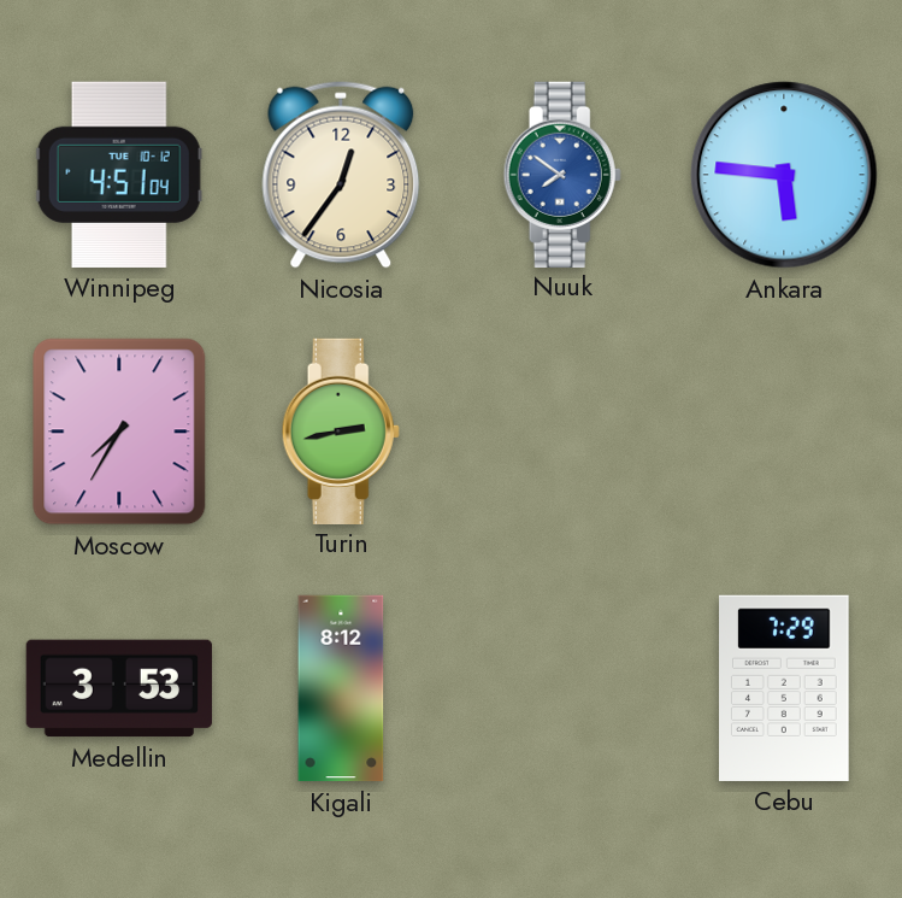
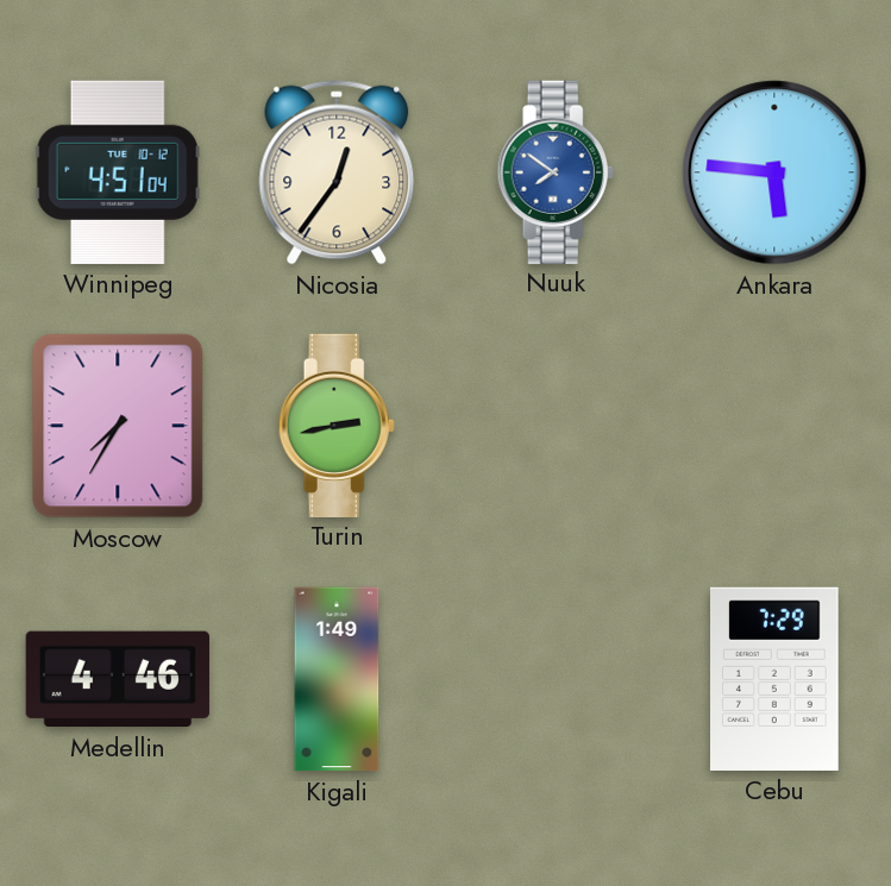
Medellin: 3:53 -> 4:46 (118, 679)
Kigali: 8:12 -> 1:49 (337, 679)
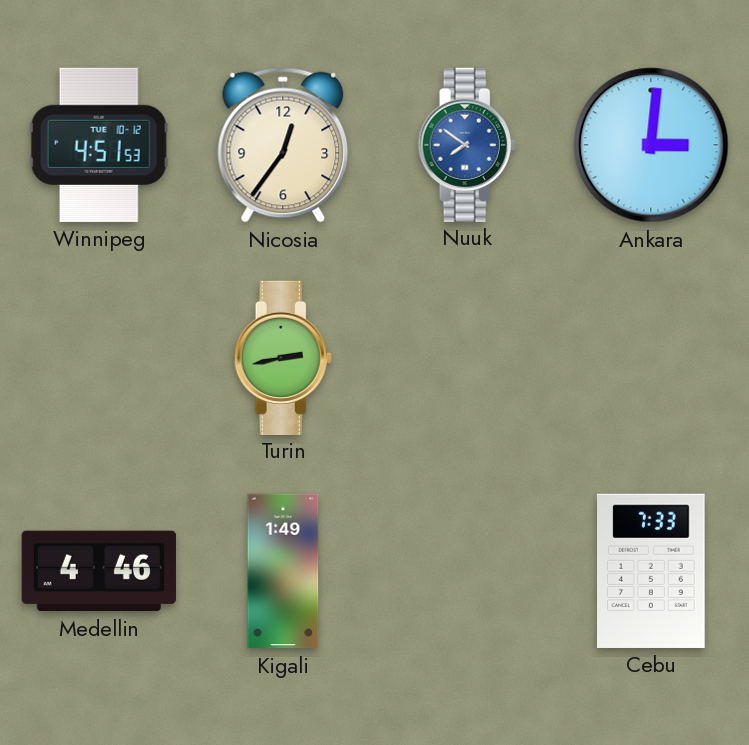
Winnipeg: 4:51:04 -> 4:51:53 (99, 145)
Ankara: 5:46 -> 3:01 (651, 145)
Moscow: 7:35 -> none (118, 426)
Cebu: 7:29 -> 7:33 (652, 571)
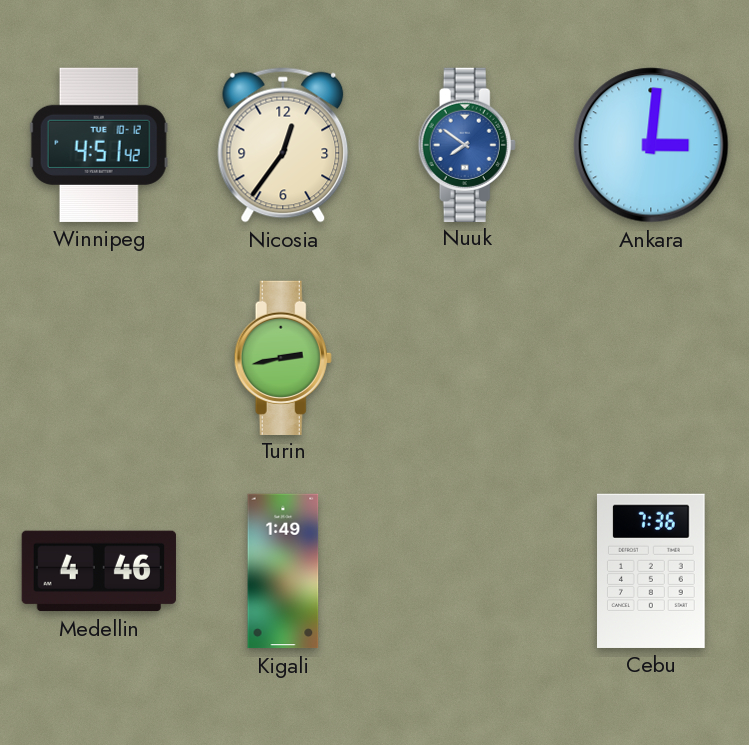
Winnipeg: 4:51:53 -> 4:51:42 (99, 145)
Cebu: 7:33 -> 7:36 (652, 571)
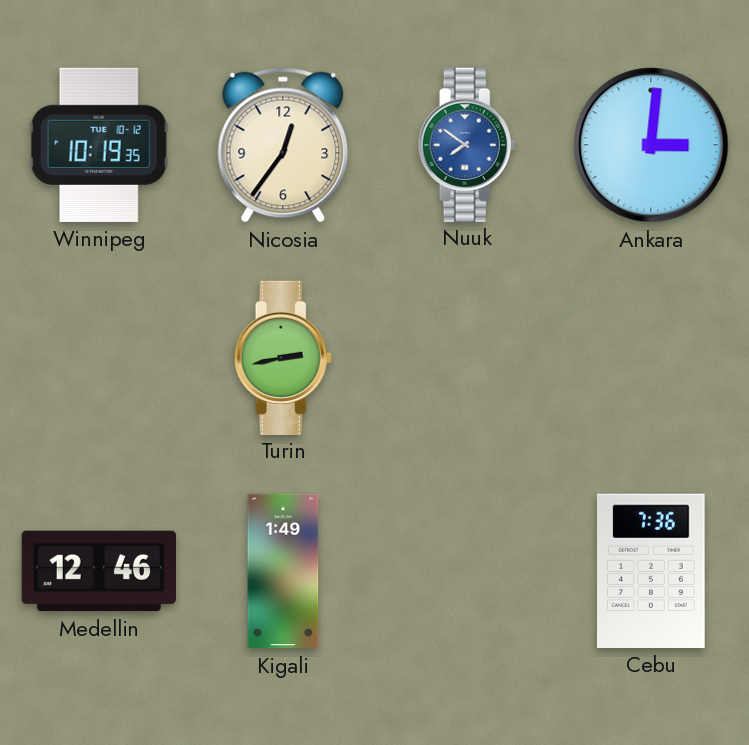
Winnipeg: 4:51 -> 10:19 (99, 145)
Medellin: 4:46 -> 12:46 (99, 571)
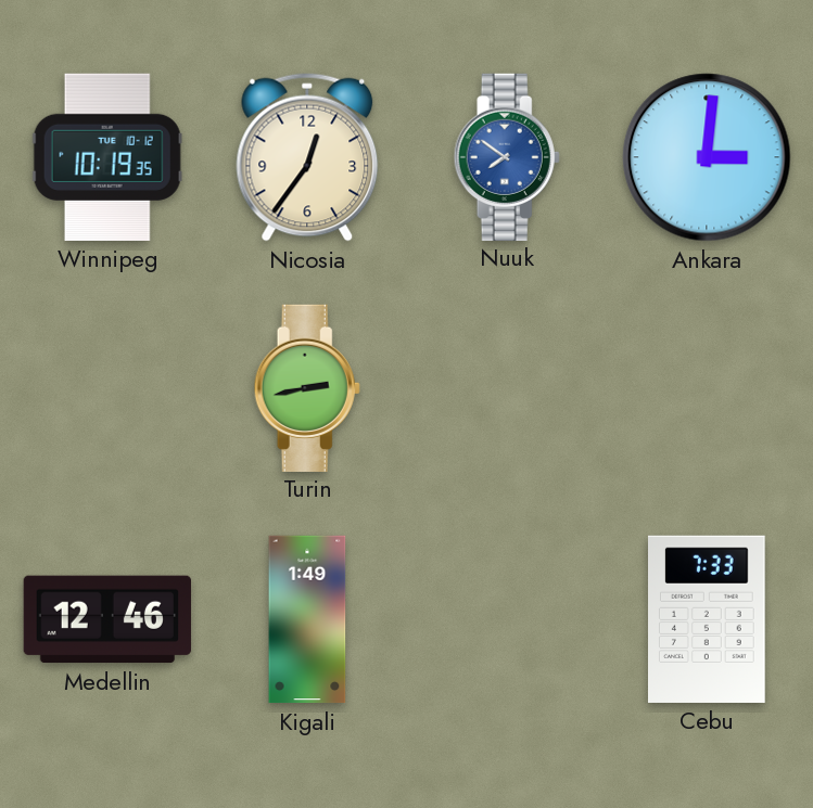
Cebu: 7:36 -> 7:33 (708, 619)
